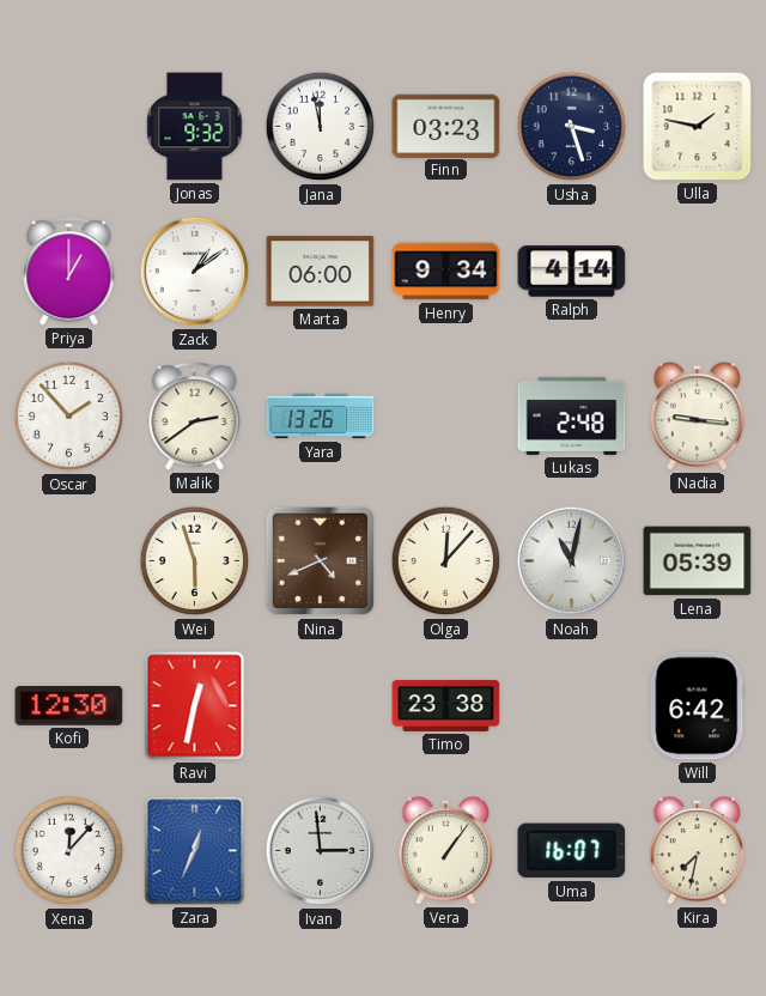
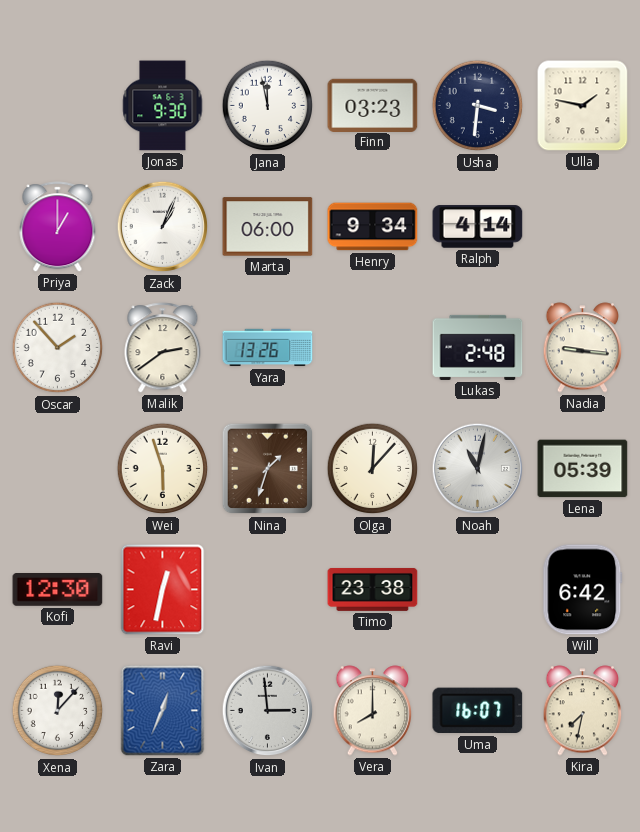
Jonas: 9:32 -> 9:30 (163, 106)
Usha: 3:27 -> 3:31 (478, 106)
Zack: 1:09 -> 1:04 (163, 227)
Nina: 4:41 -> 1:33 (268, 469)
Vera: 1:06 -> 8:00 (373, 711)
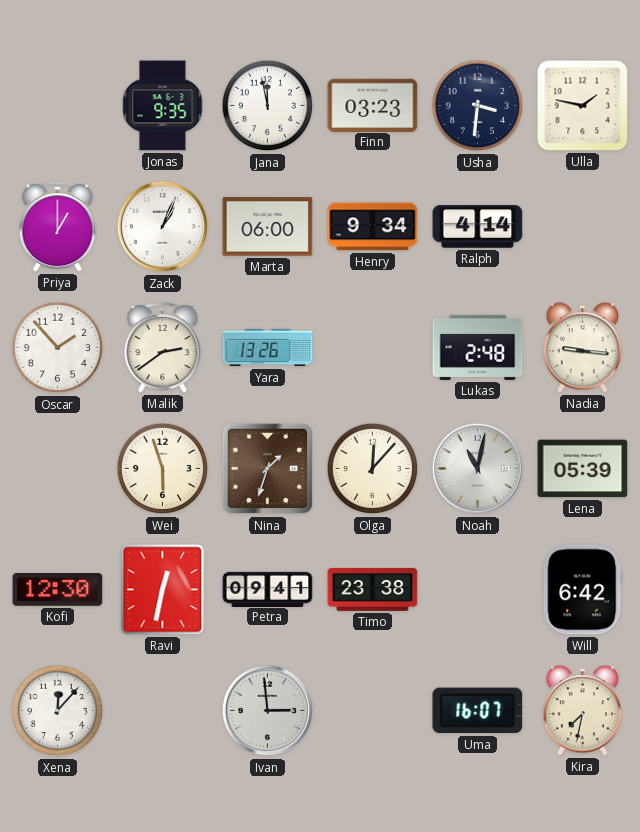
Jonas: 9:30 -> 9:35 (163, 106)
Petra: none -> 09:41 (268, 589)
Zara: 12:34 -> none (163, 711)
Vera: 8:00 -> none (373, 711)
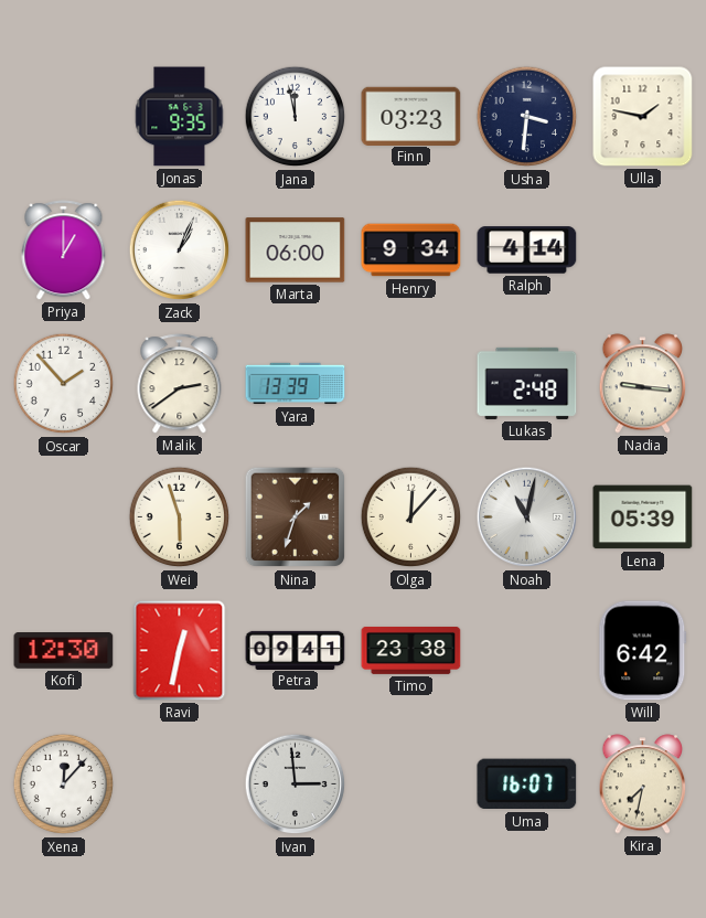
Yara: 13:26 -> 13:39 (296, 384)
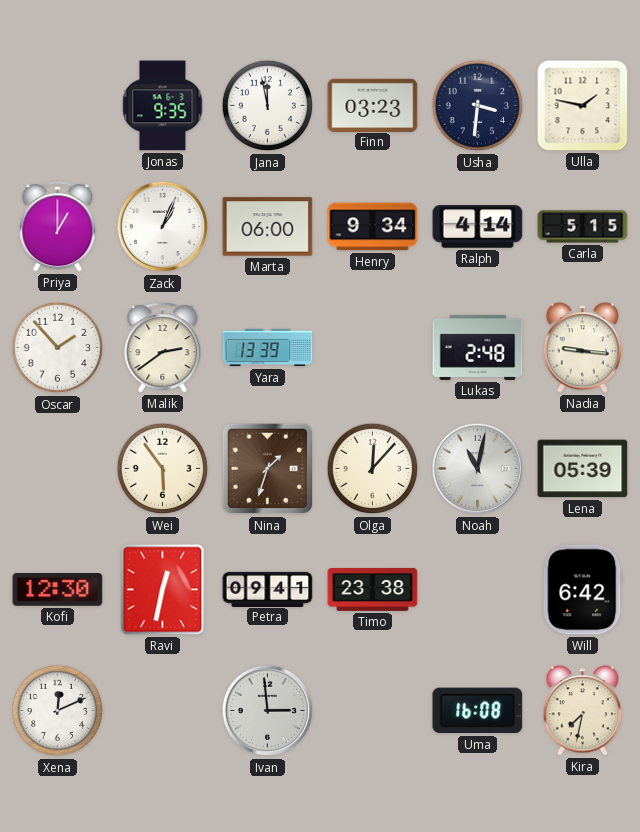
Carla: none -> 5:15 (583, 227)
Wei: 5:57 -> 5:54 (163, 469)
Xena: 12:07 -> 12:11 (58, 711)
Uma: 16:07 -> 16:08 (478, 711)
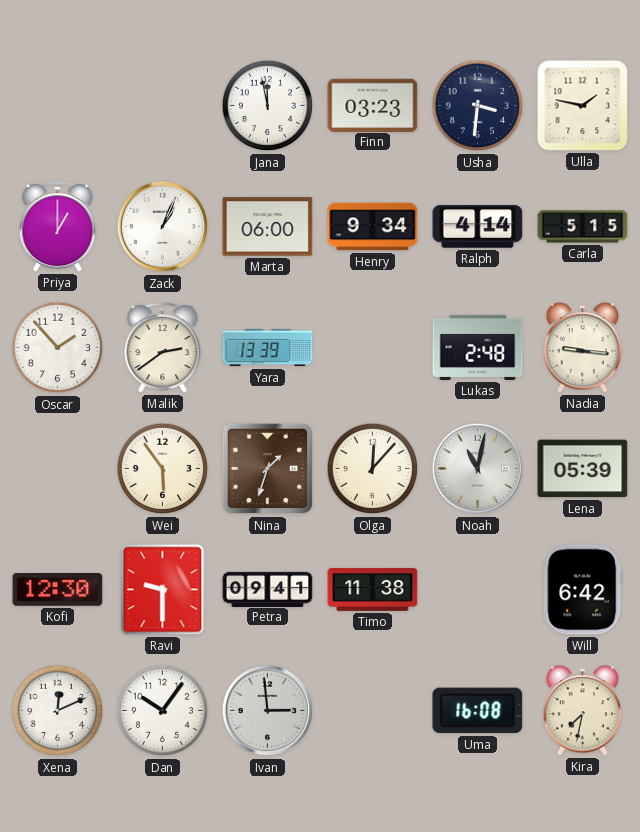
Jonas: 9:35 -> none (163, 106)
Ravi: 12:32 -> 9:30 (163, 590)
Timo: 23:38 -> 11:38 (373, 589)
Dan: none -> 10:06 (163, 711)
